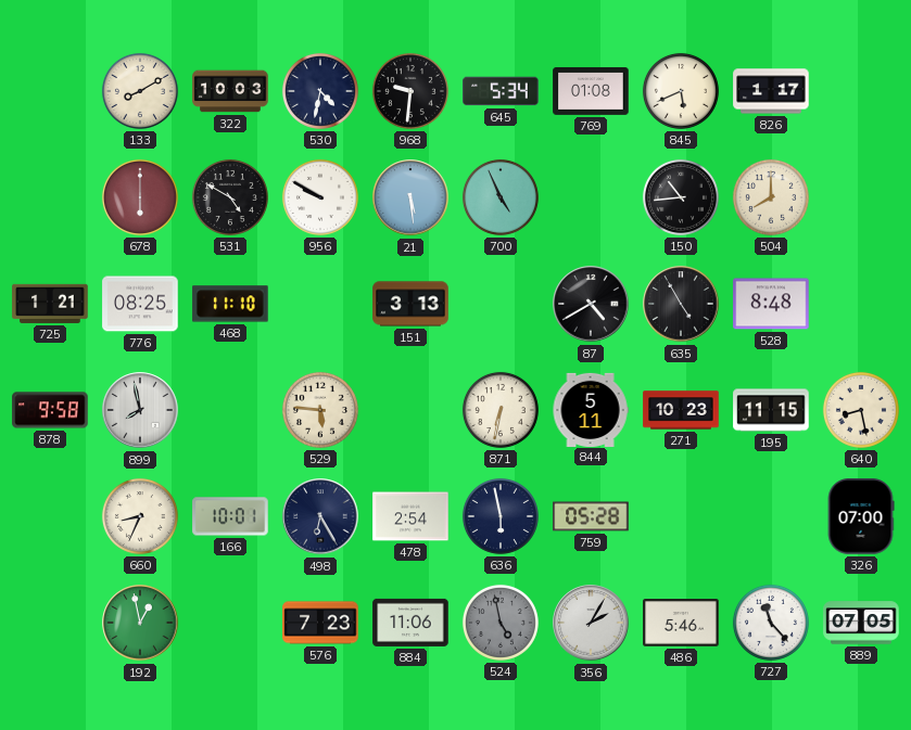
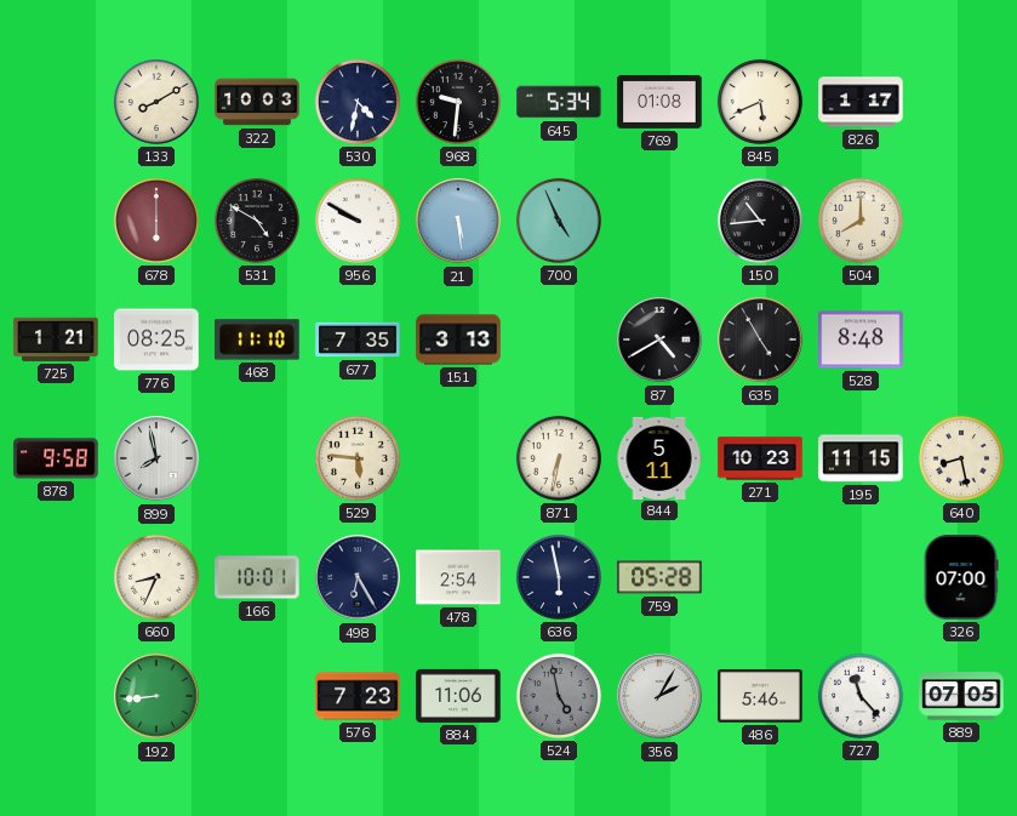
677: none -> 7:35 (358, 339)
192: 12:58 -> 8:44 (156, 696)
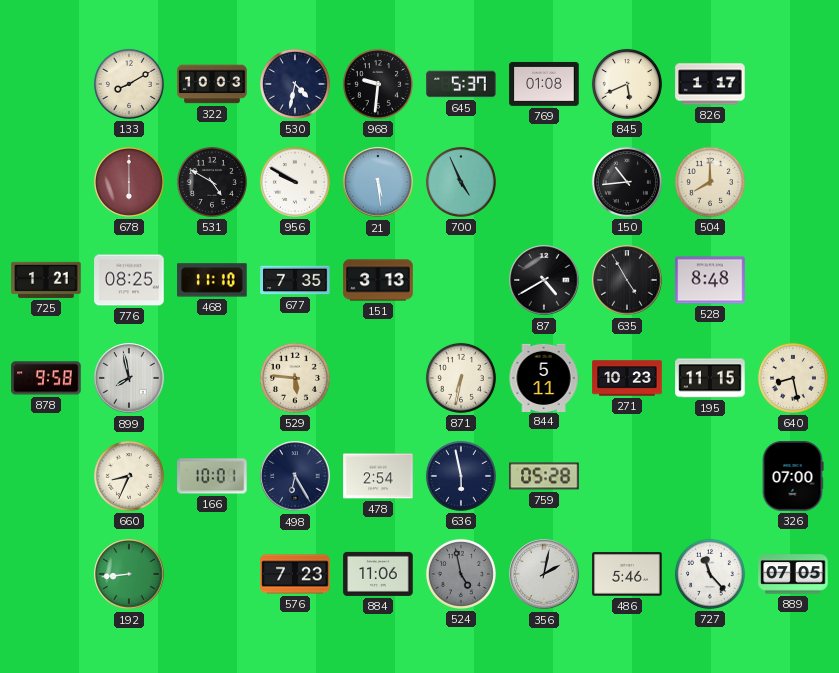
645: 5:34 -> 5:37 (461, 84)
356: 2:05 -> 2:02 (544, 574)
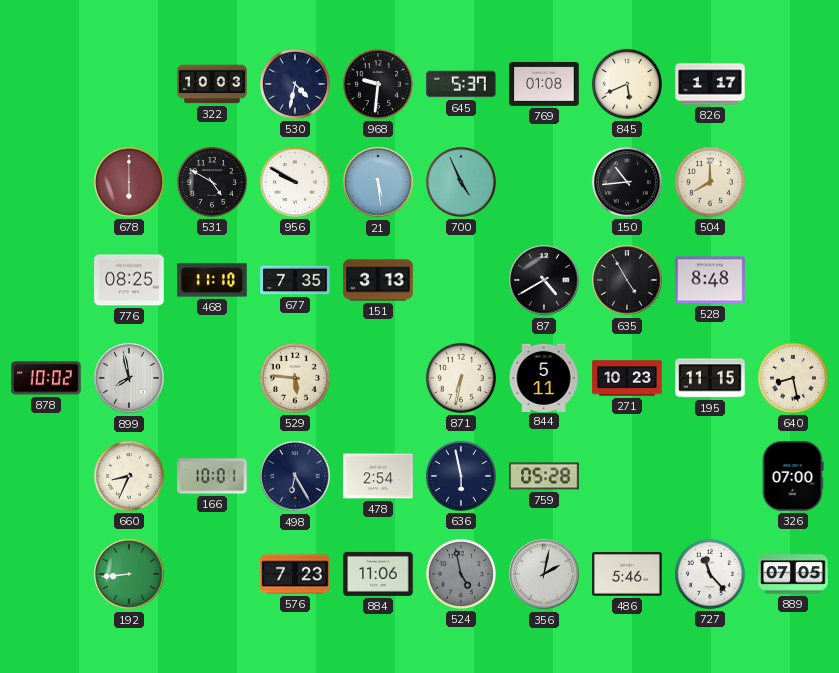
133: 8:10 -> none (129, 84)
725: 1:21 -> none (46, 280)
878: 9:58 -> 10:02 (46, 378)
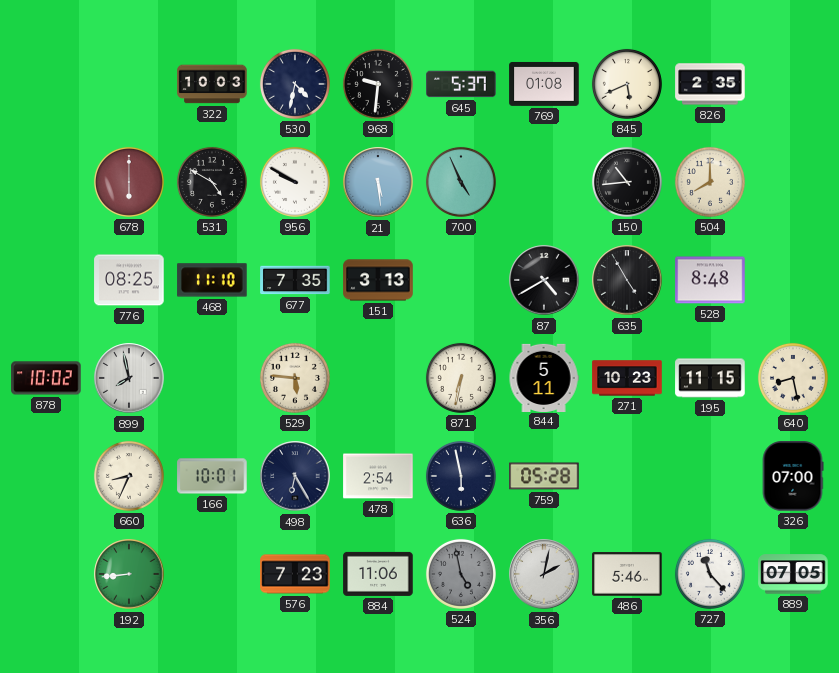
826: 1:17 -> 2:35 (710, 84)
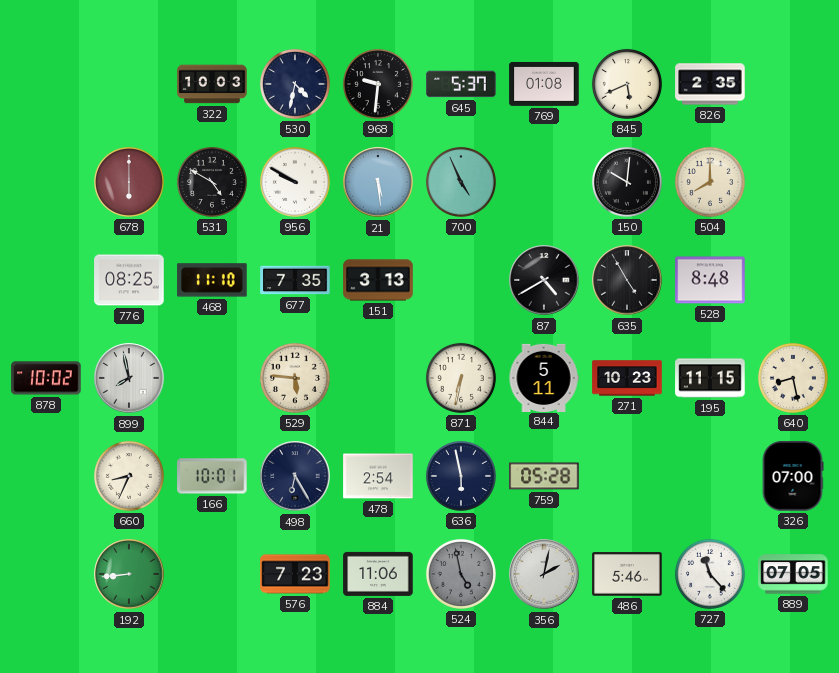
150: 10:44 -> 10:01 (627, 182)
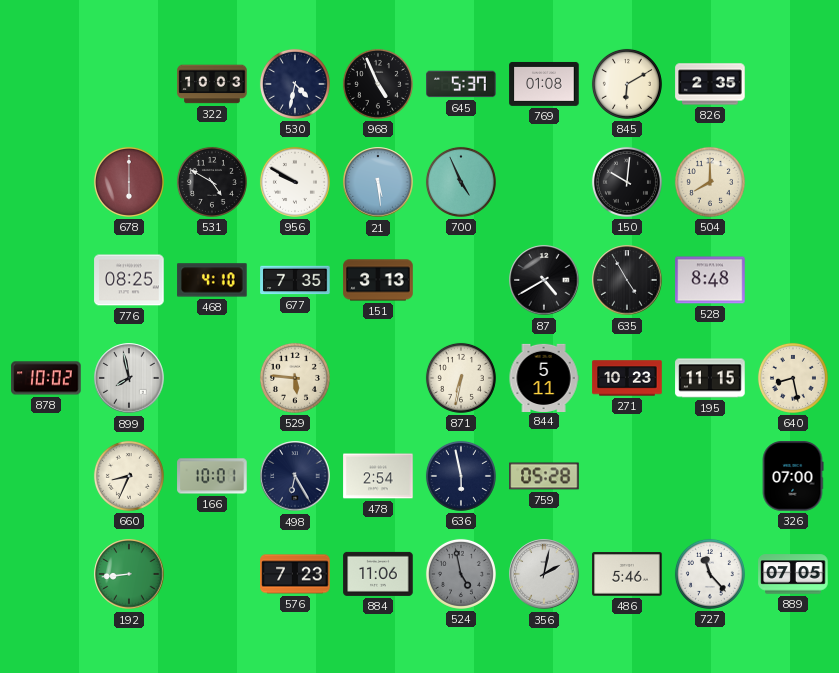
968: 9:31 -> 4:56 (378, 84)
845: 5:41 -> 6:10 (627, 84)
468: 11:10 -> 4:10 (212, 280)
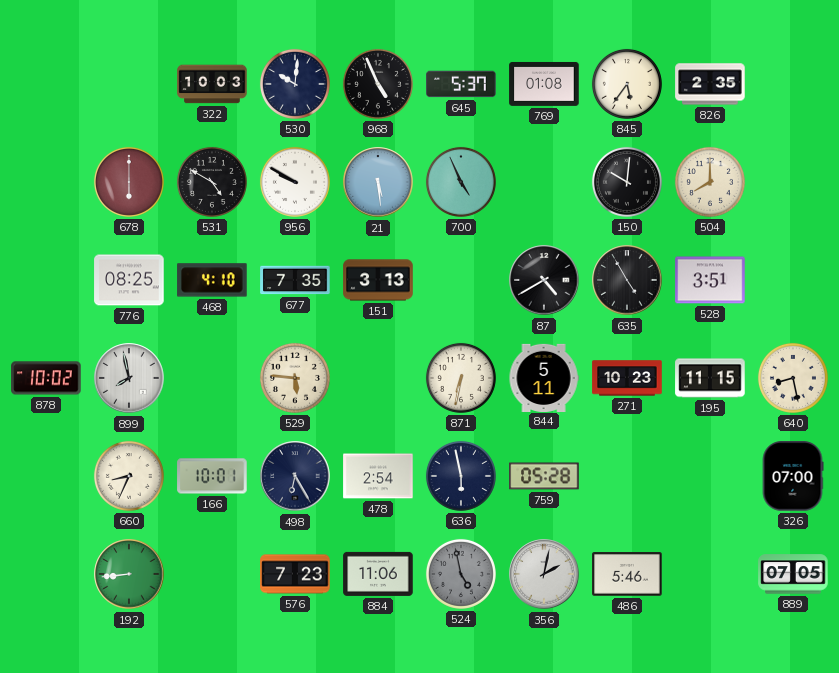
530: 4:32 -> 10:01 (295, 84)
845: 6:10 -> 5:36 (627, 84)
528: 8:48 -> 3:51 (710, 280)
727: 11:23 -> none (710, 574)
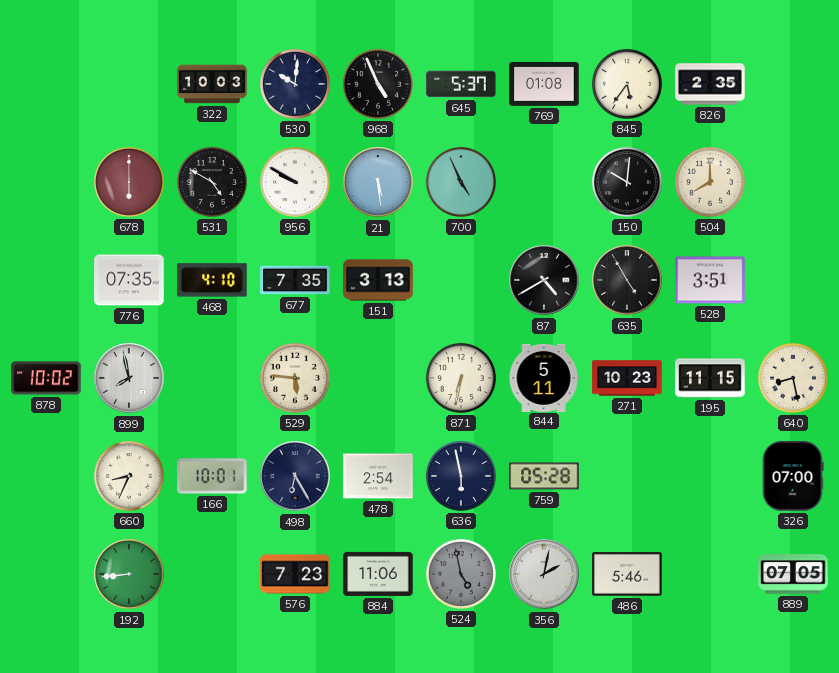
776: 08:25 -> 07:35 (129, 280)
